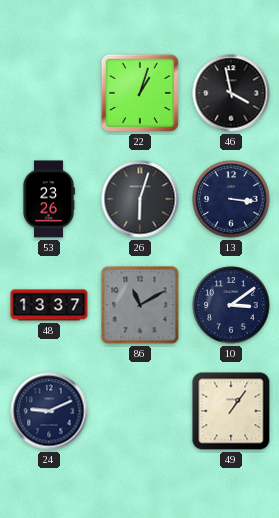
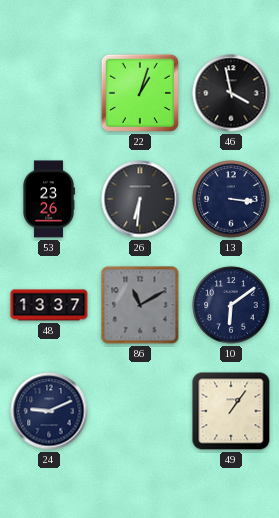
26: 6:03 -> 6:31 (140, 199)
10: 3:09 -> 6:09 (231, 305)
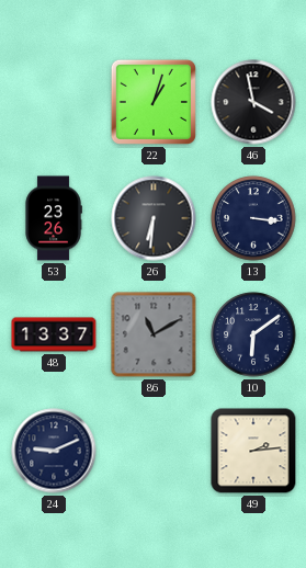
49: 1:06 -> 2:14 (253, 451)
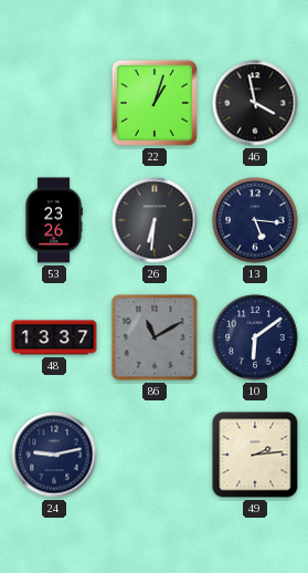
13: 3:16 -> 5:16 (255, 220)
24: 9:11 -> 9:13 (54, 455)
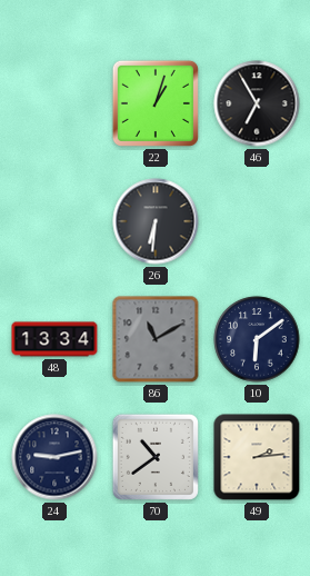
46: 3:58 -> 6:55 (257, 103)
53: 23:26 -> none (54, 220)
13: 5:16 -> none (255, 220)
48: 13:37 -> 13:34 (54, 339)
70: none -> 10:39 (156, 457)
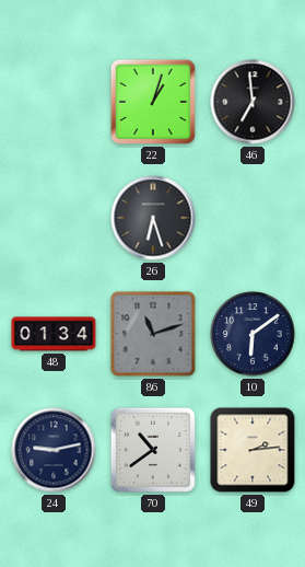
46: 6:55 -> 6:59 (253, 102)
26: 6:31 -> 6:27 (153, 218)
48: 13:34 -> 01:34 (54, 334)
86: 11:10 -> 11:12 (153, 334)
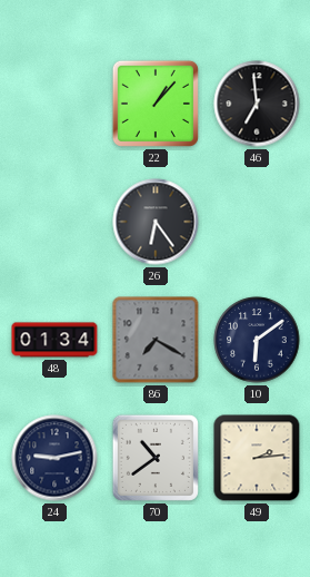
22: 1:03 -> 1:07 (156, 104)
26: 6:27 -> 6:24 (156, 222)
86: 11:12 -> 7:20 (156, 340)
